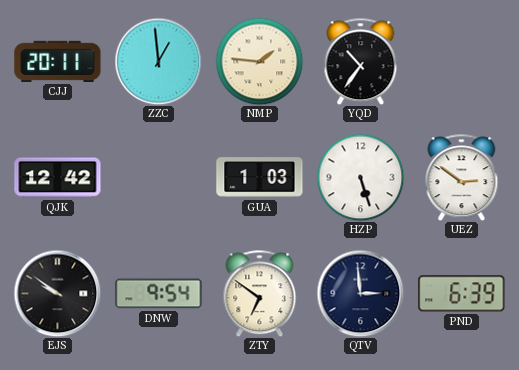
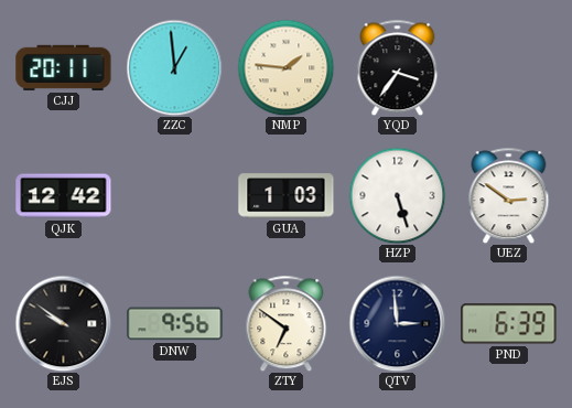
YQD: 10:36 -> 3:36 (398, 67)
DNW: 9:54 -> 9:56 (175, 324)
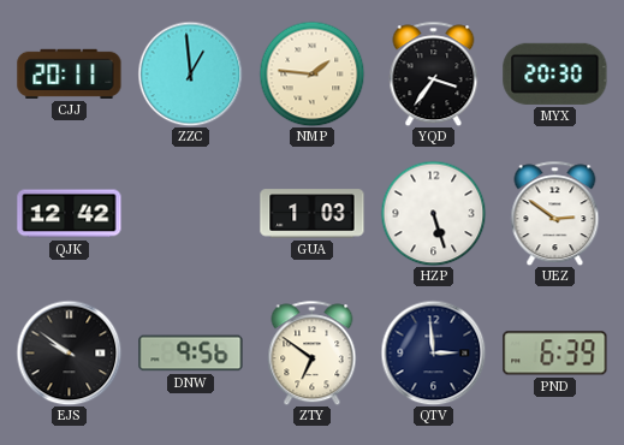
MYX: none -> 20:30 (555, 73)
